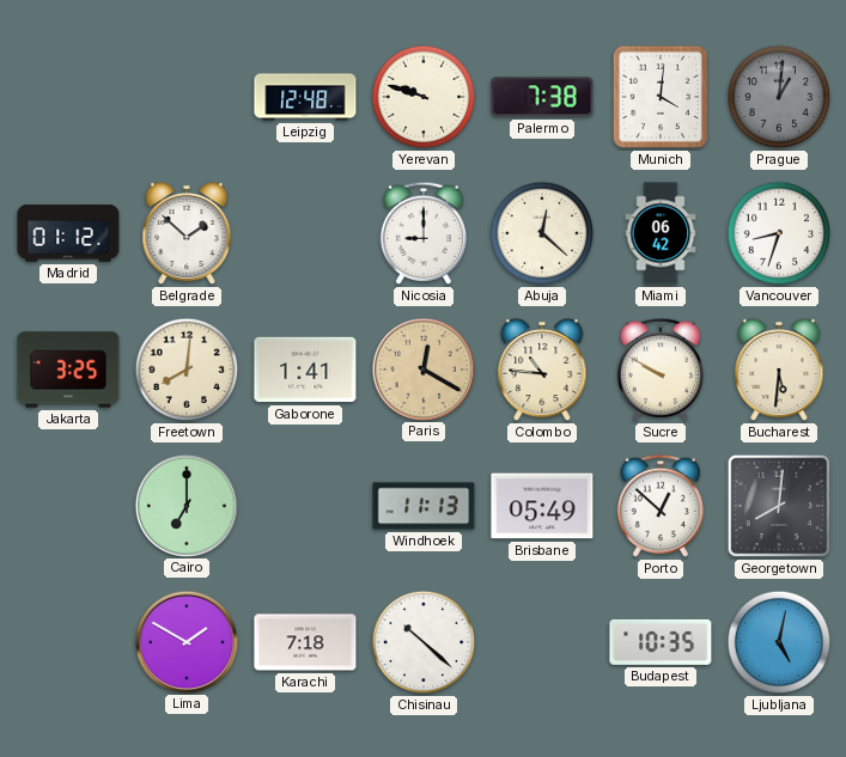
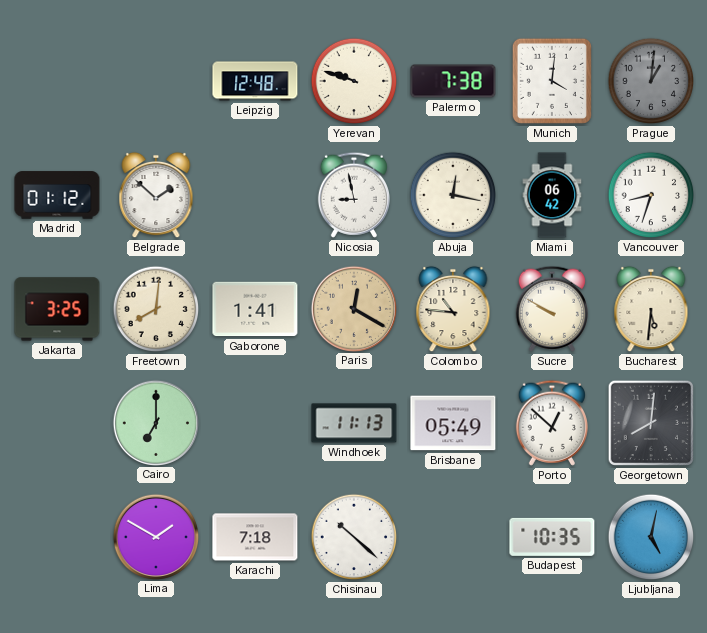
Nicosia: 9:00 -> 8:58 (354, 195)
Abuja: 12:22 -> 12:17 (453, 195)
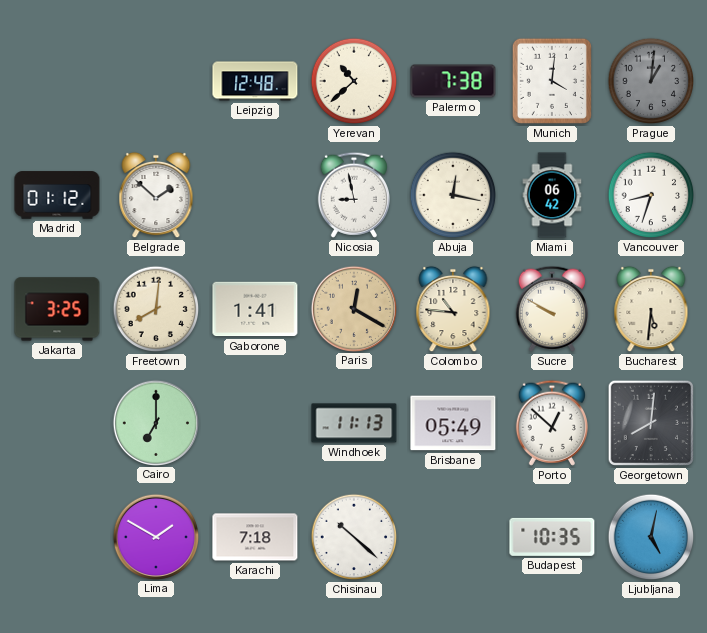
Yerevan: 9:48 -> 10:38 (354, 81)
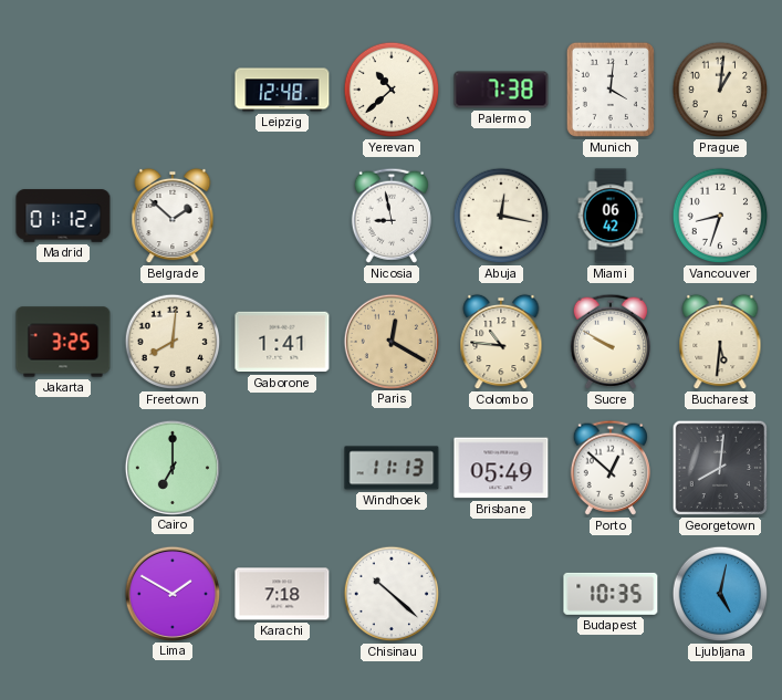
Prague dial: grey -> cream (720, 90)
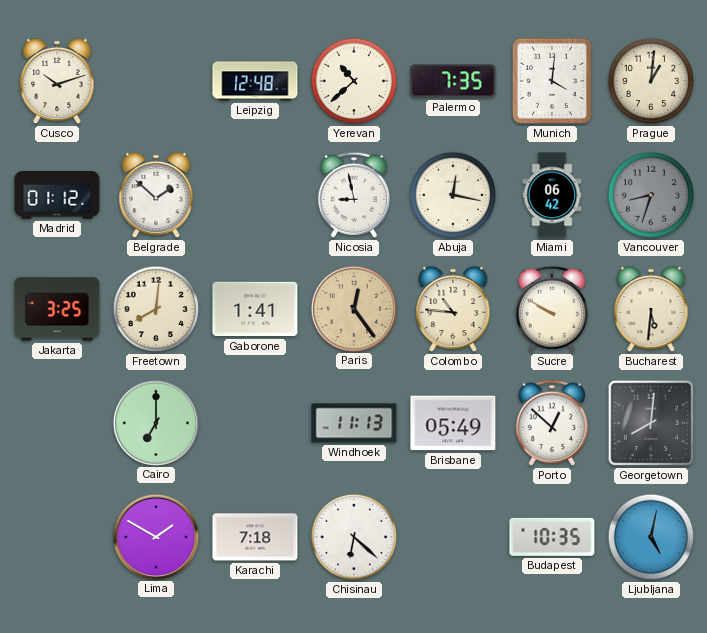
Cusco: none -> 10:12 (57, 81)
Palermo: 7:38 -> 7:35 (453, 81)
Vancouver dial: white -> grey (651, 195)
Paris: 12:20 -> 12:24 (353, 308)
Chisinau: 10:22 -> 6:22 (354, 537)
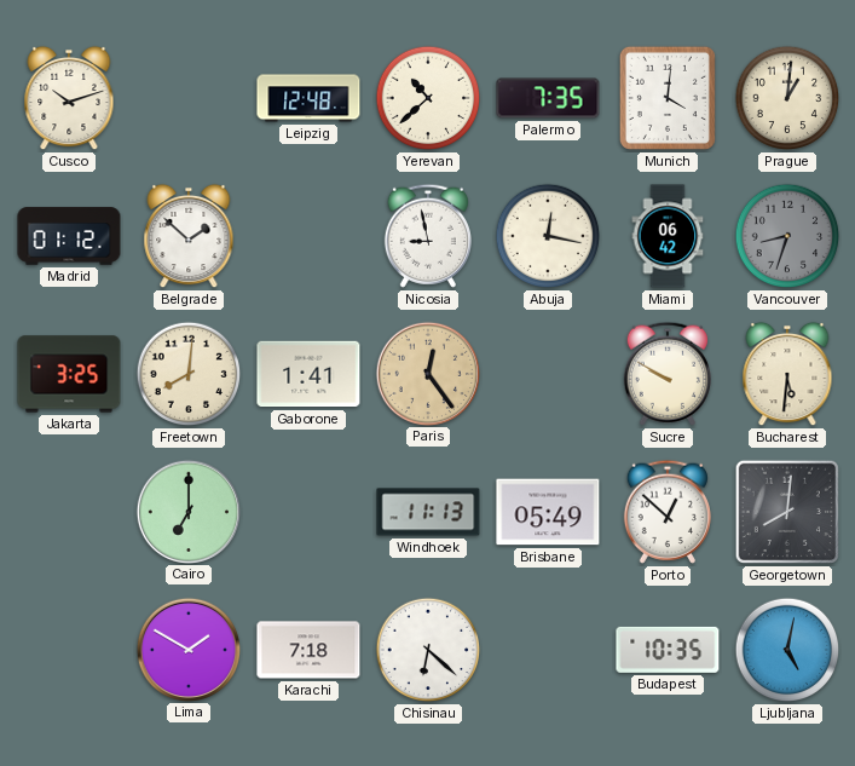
Colombo: 10:46 -> none (453, 309)
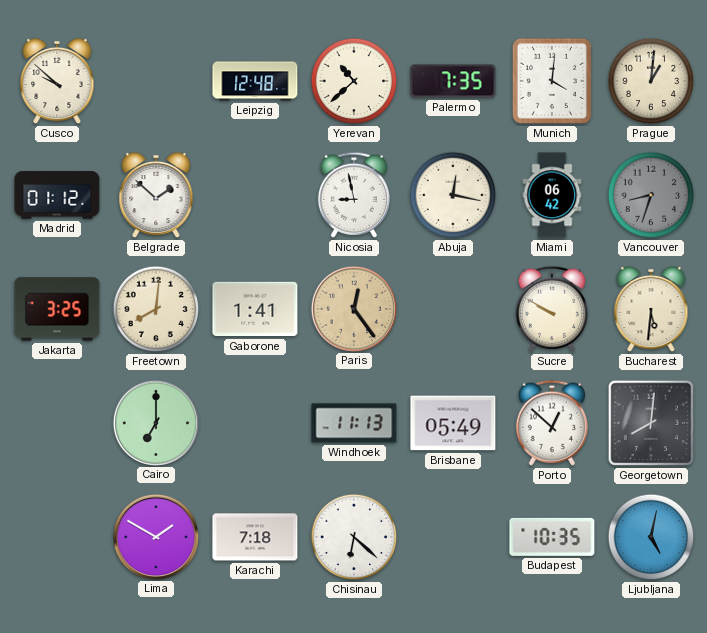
Cusco: 10:12 -> 9:52 (57, 81)
